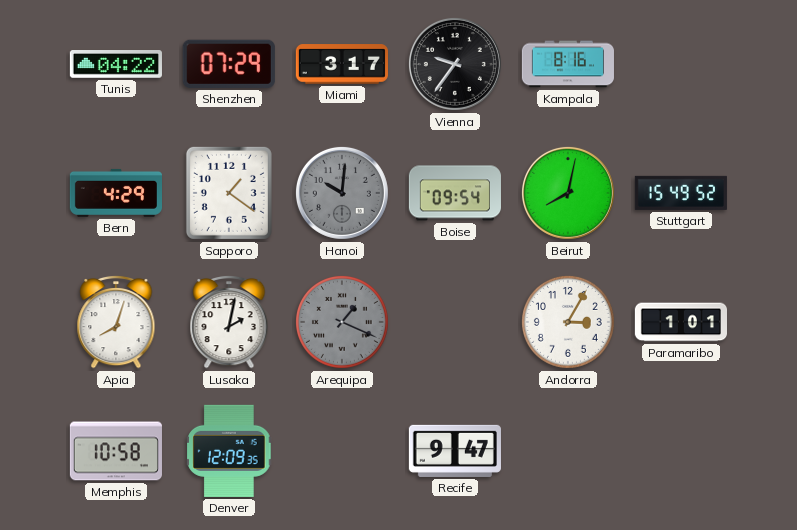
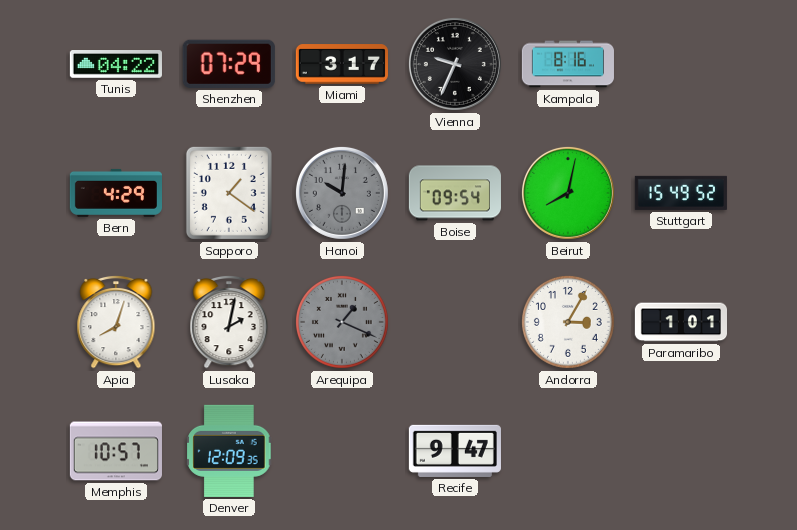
Vienna: 9:36 -> 9:34 (455, 64)
Memphis: 10:58 -> 10:57 (116, 451)
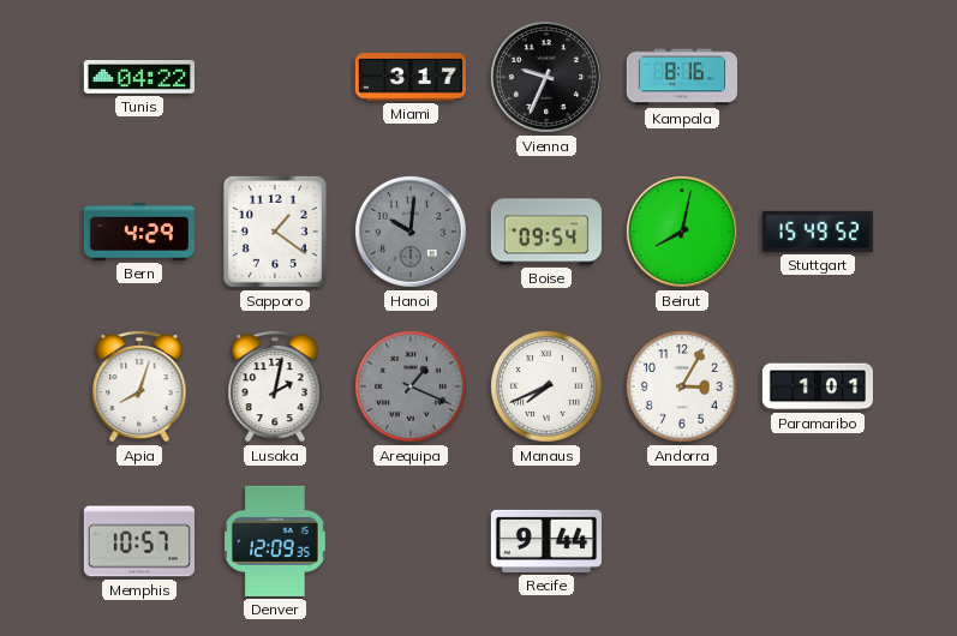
Shenzhen: 07:29 -> none (229, 64)
Manaus: none -> 7:41 (546, 386)
Recife: 9:47 -> 9:44 (546, 541)
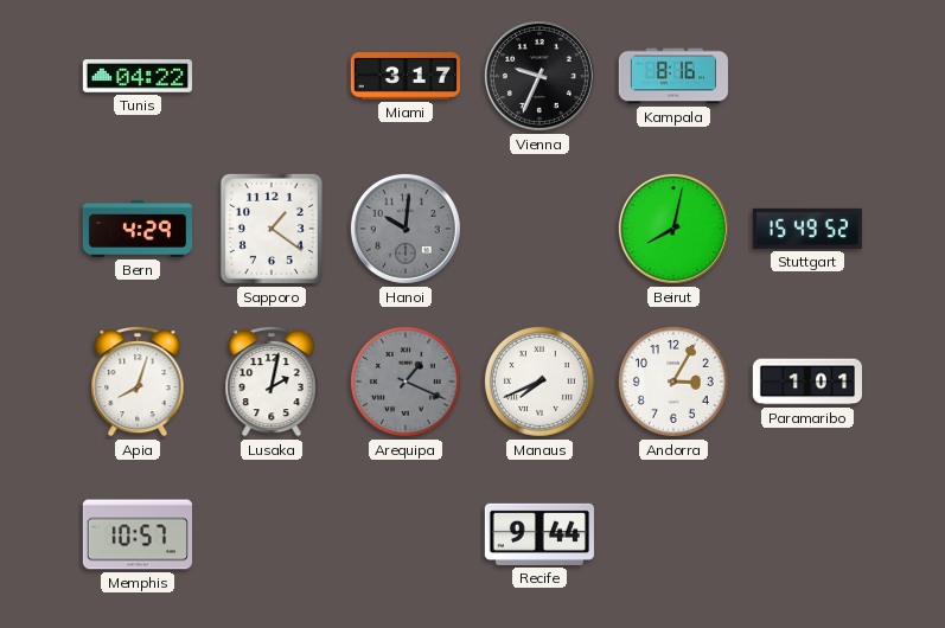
Boise: 09:54 -> none (546, 232)
Denver: 12:09 -> none (275, 541)
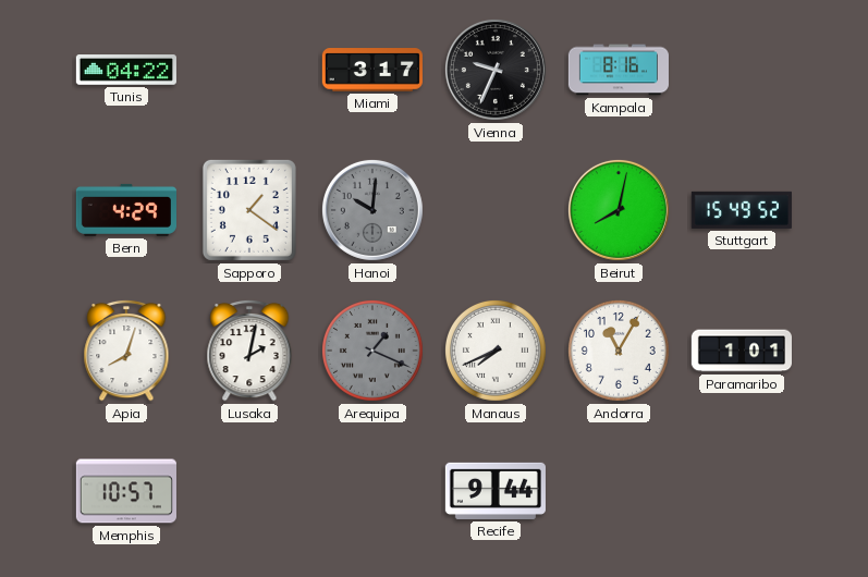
Andorra: 3:05 -> 11:05 (619, 351)
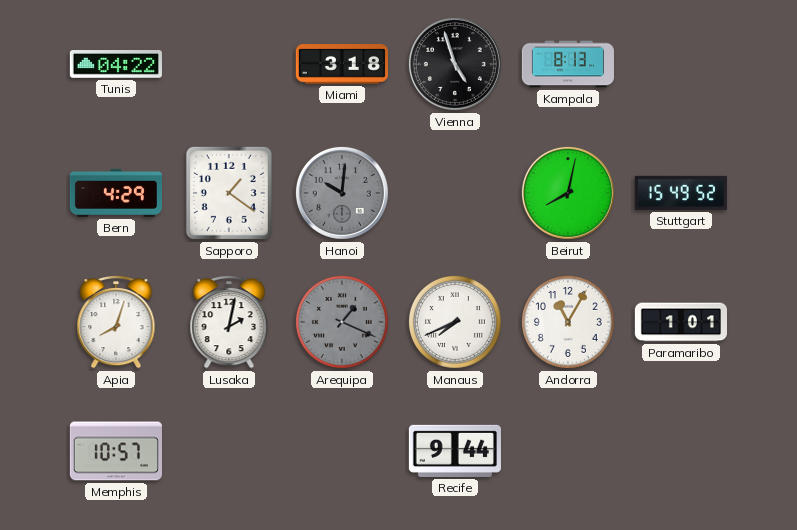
Miami: 3:17 -> 3:18 (342, 64)
Vienna: 9:34 -> 4:57 (455, 64)
Kampala: 8:16 -> 8:13 (568, 64)
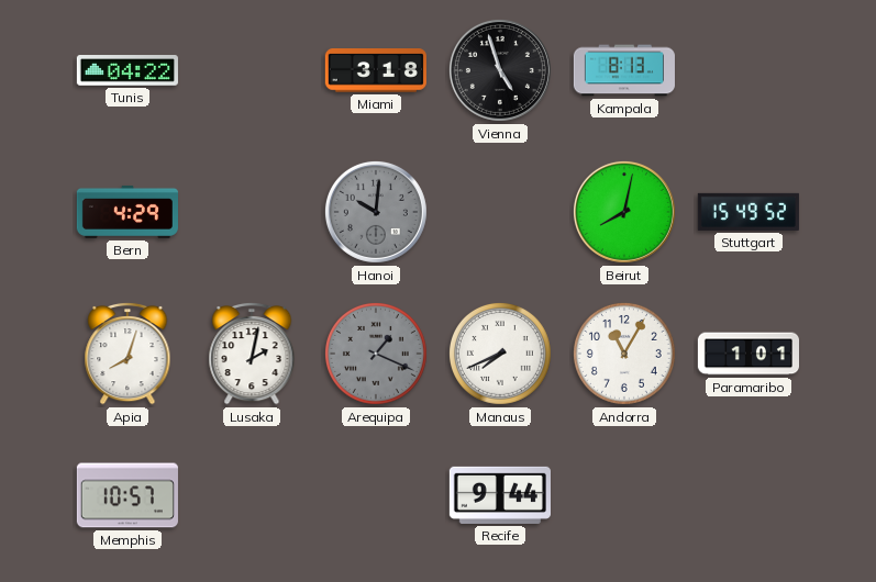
Sapporo: 1:21 -> none (229, 193)
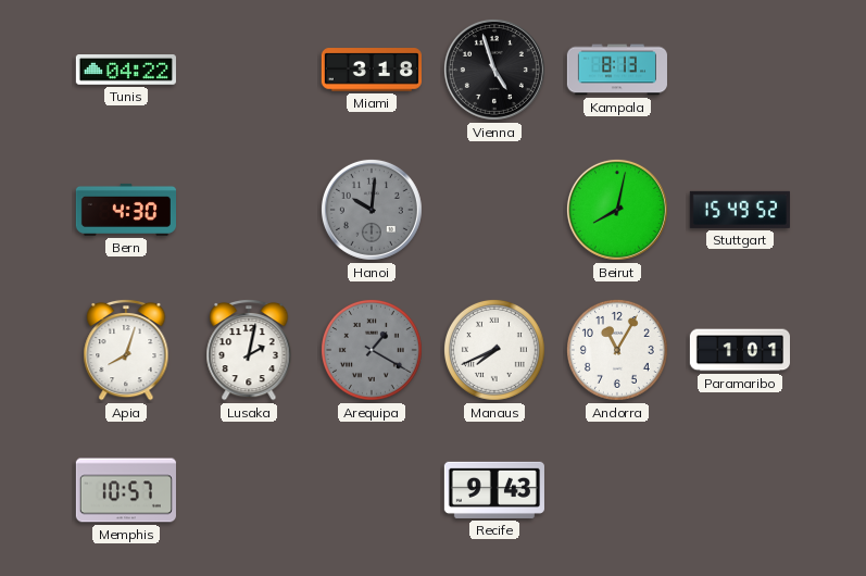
Bern: 4:29 -> 4:30 (125, 210)
Arequipa: 1:19 -> 1:20 (372, 350)
Recife: 9:44 -> 9:43 (494, 490)
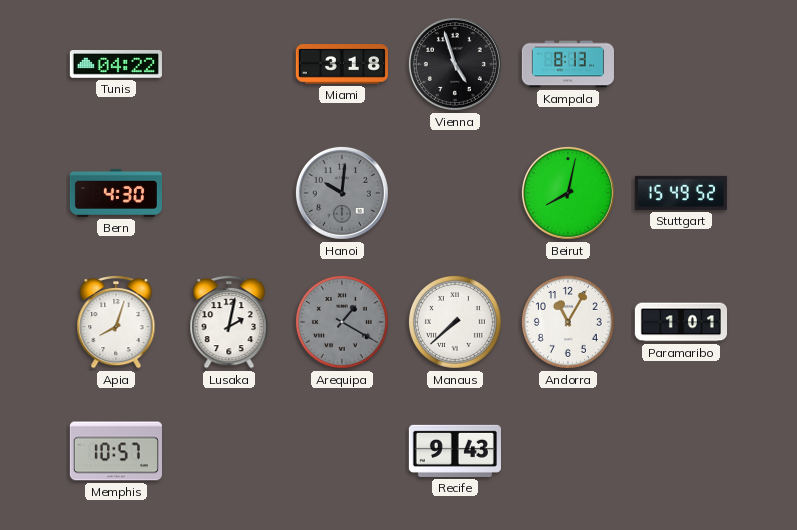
Manaus: 7:41 -> 7:38 (455, 322)
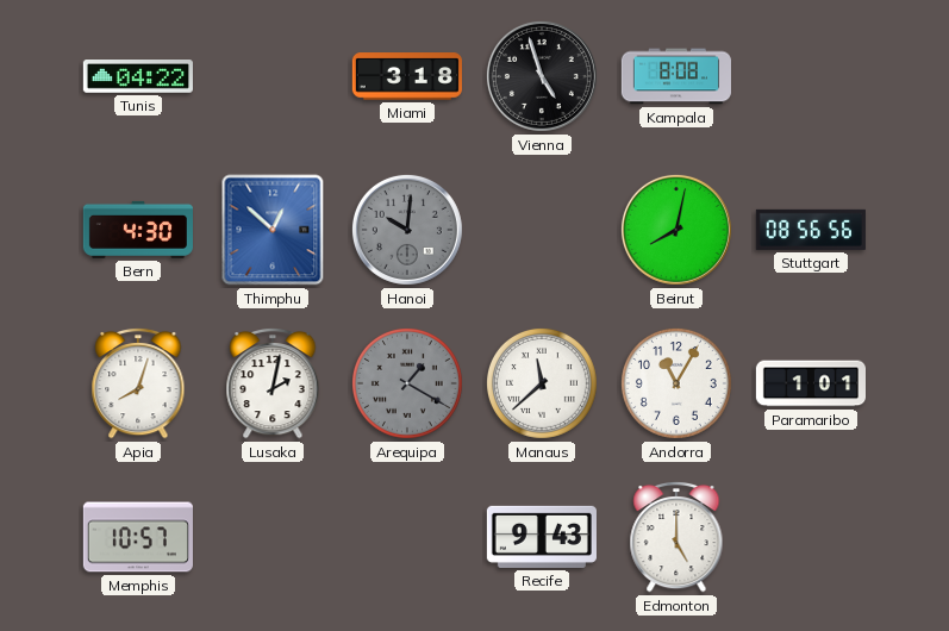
Kampala: 8:13 -> 8:08 (676, 76)
Thimphu: none -> 12:52 (273, 230)
Stuttgart: 15:49 -> 08:56 (811, 230)
Manaus: 7:38 -> 11:38 (542, 383)
Edmonton: none -> 5:00 (676, 537)
